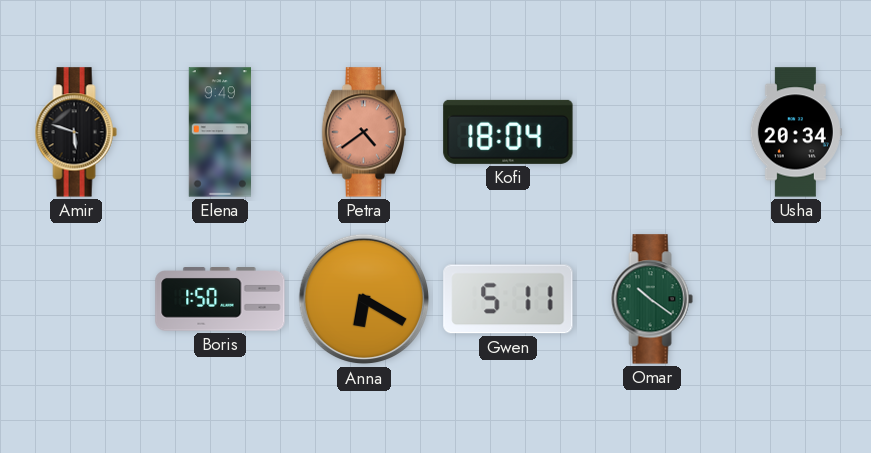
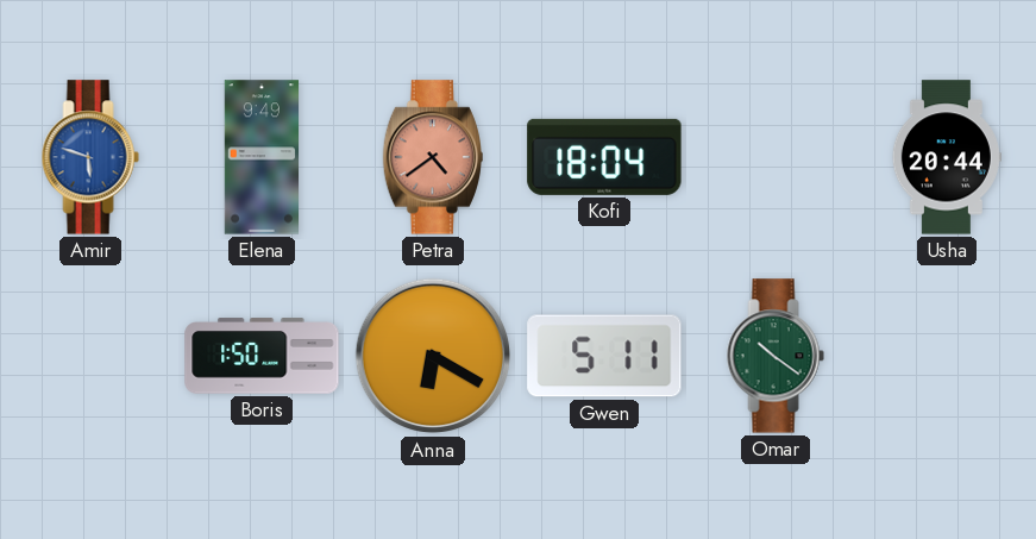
Amir dial: black -> blue (90, 157)
Usha: 20:34 -> 20:44 (947, 157)
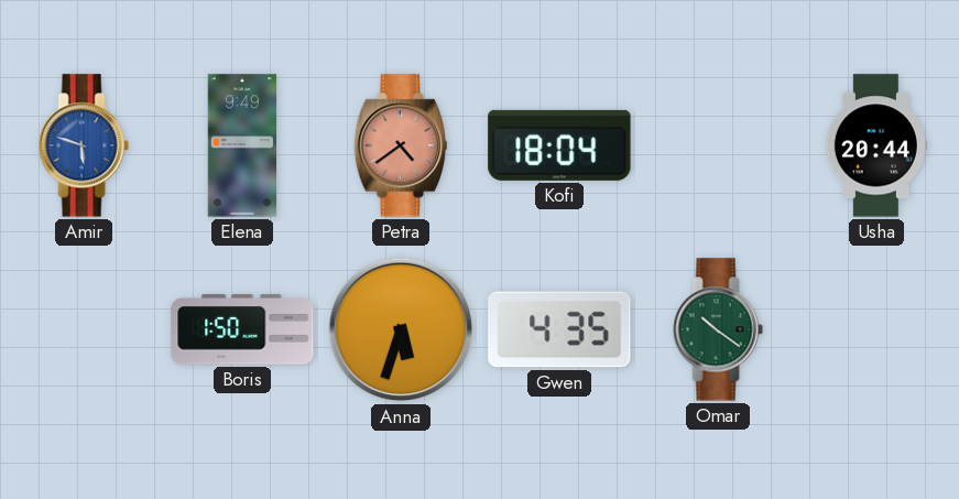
Anna: 6:20 -> 5:33 (401, 329)
Gwen: 5:11 -> 4:35 (559, 329)
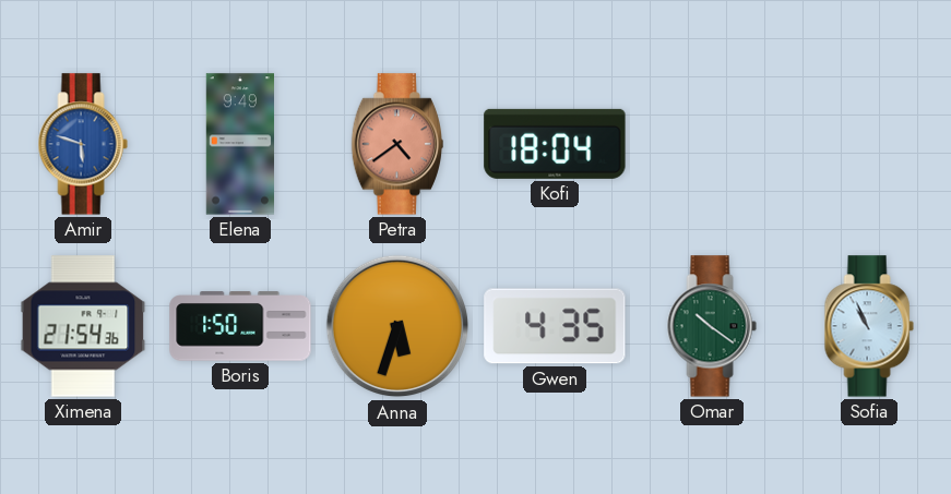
Usha: 20:44 -> none (876, 145)
Ximena: none -> 21:54 (83, 326)
Sofia: none -> 10:56 (869, 326)
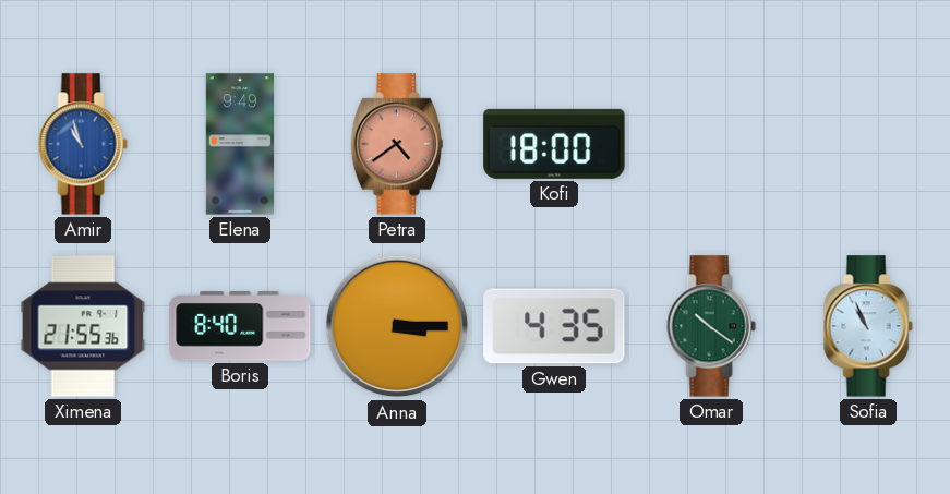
Amir: 5:48 -> 10:57 (83, 144)
Kofi: 18:04 -> 18:00 (554, 144)
Ximena: 21:54 -> 21:55 (83, 326)
Boris: 1:50 -> 8:40 (240, 326)
Anna: 5:33 -> 3:15 (397, 326)
